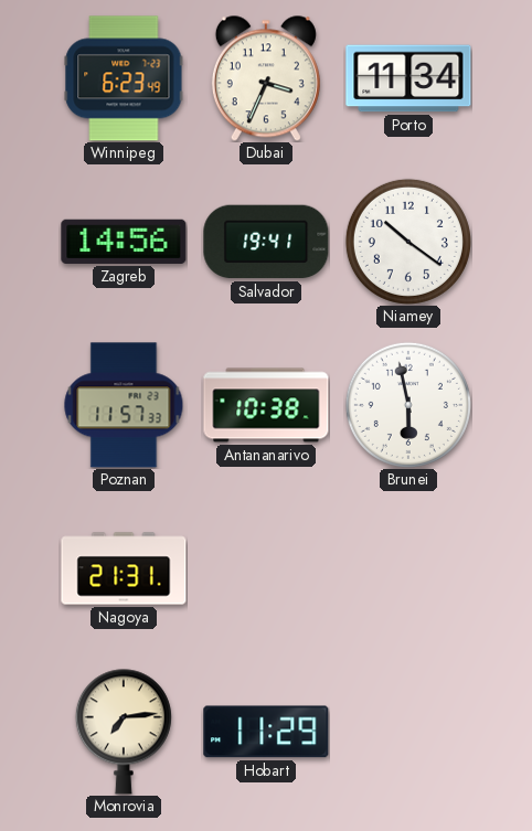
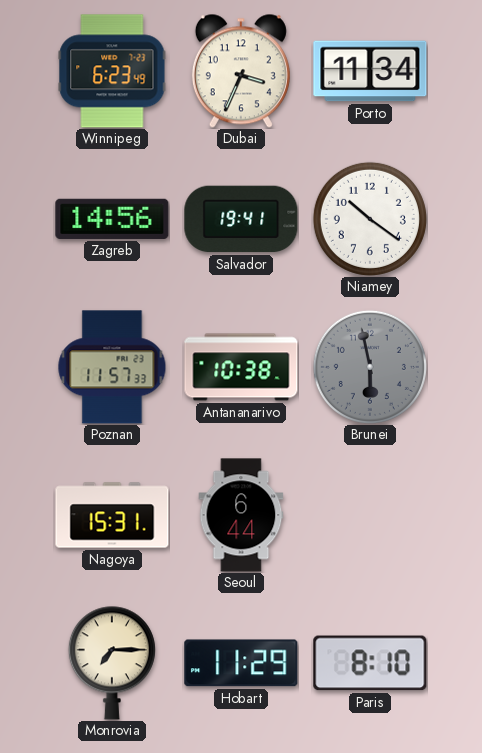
Brunei dial: white -> grey (370, 367)
Nagoya: 21:31 -> 15:31 (112, 515)
Seoul: none -> 6:44 (241, 515)
Monrovia: 7:14 -> 7:15 (112, 663)
Paris: none -> 8:10 (370, 663)
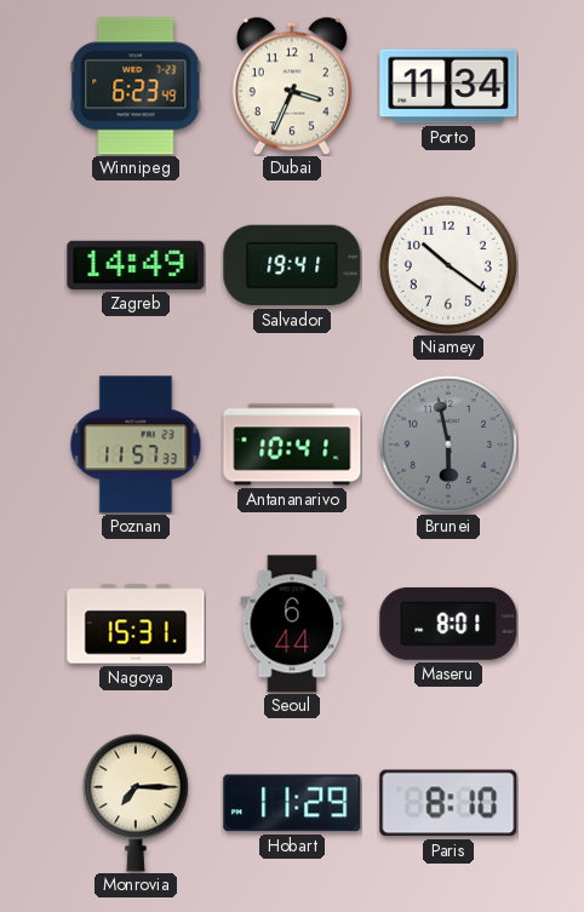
Zagreb: 14:56 -> 14:49 (136, 265)
Antananarivo: 10:38 -> 10:41 (292, 444)
Maseru: none -> 8:01 (448, 624)
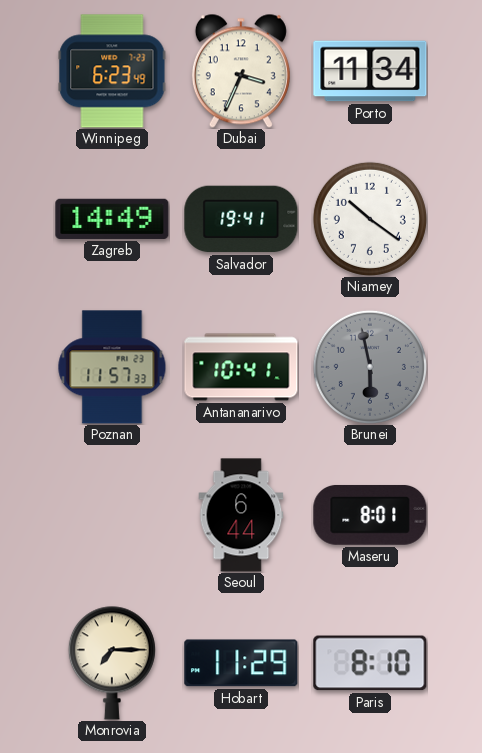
Nagoya: 15:31 -> none (136, 624)
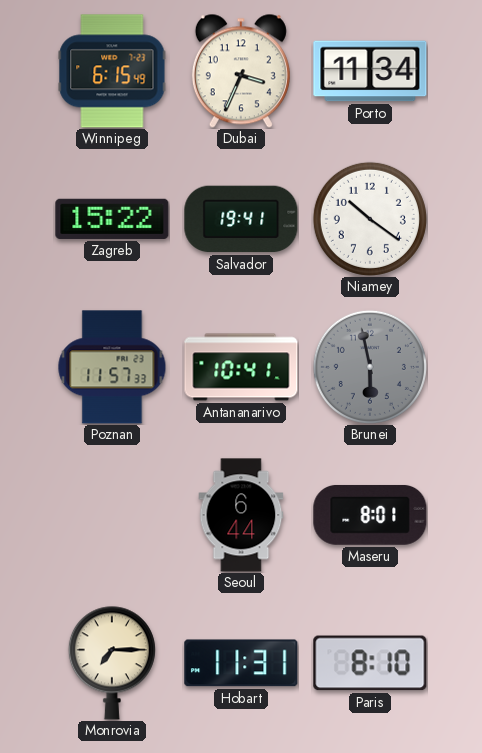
Winnipeg: 6:23 -> 6:15 (112, 71)
Zagreb: 14:49 -> 15:22 (112, 219)
Hobart: 11:29 -> 11:31 (241, 663)
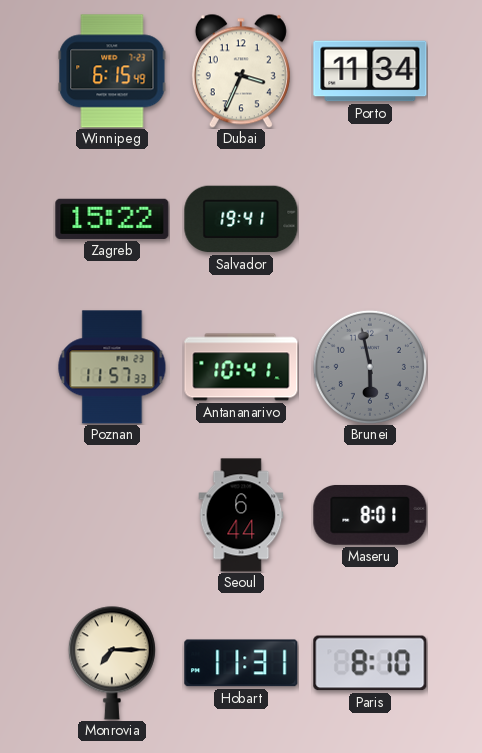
Niamey: 10:21 -> none (370, 219)
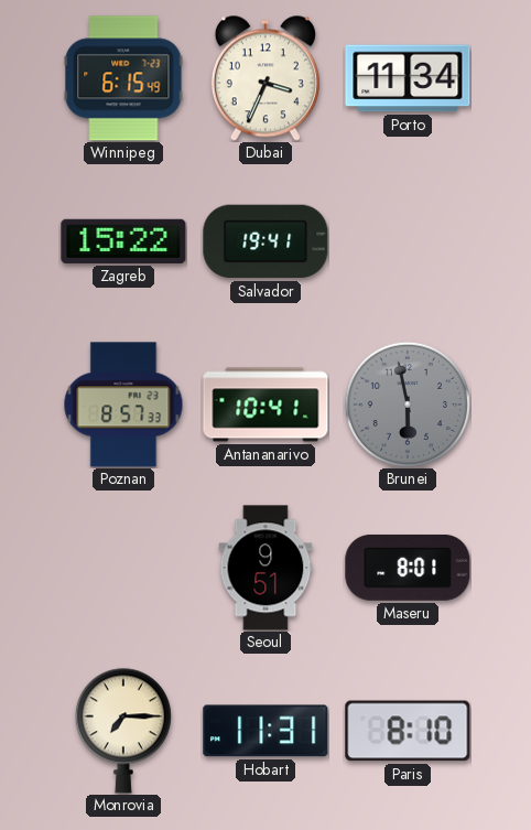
Poznan: 11:57 -> 8:57 (123, 405)
Seoul: 6:44 -> 9:51 (265, 568)
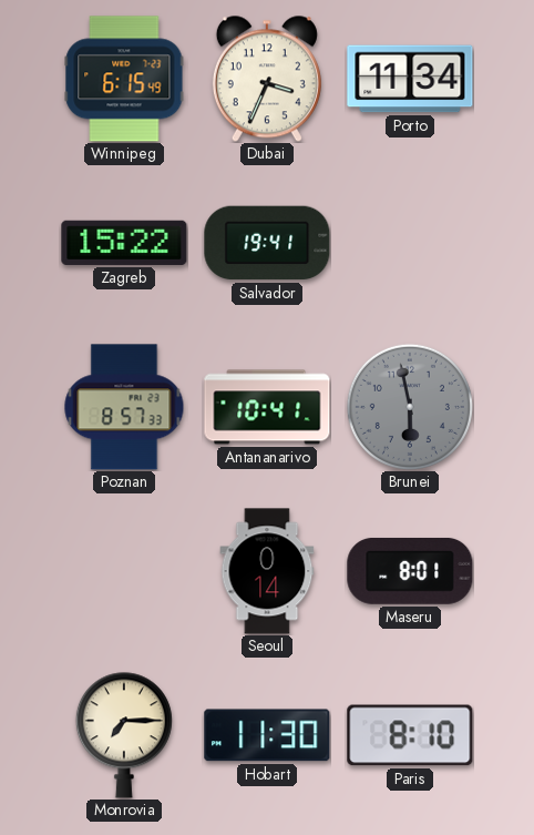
Seoul: 9:51 -> 0:14 (267, 571)
Hobart: 11:31 -> 11:30 (267, 735)
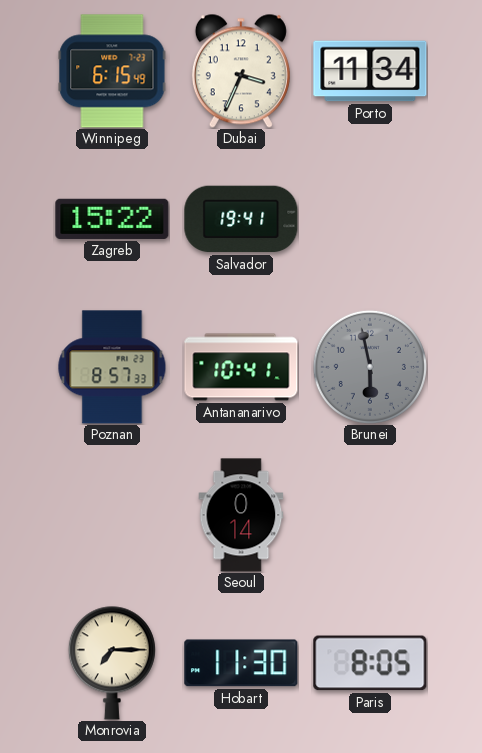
Maseru: 8:01 -> none (410, 571)
Paris: 8:10 -> 8:05 (370, 663)
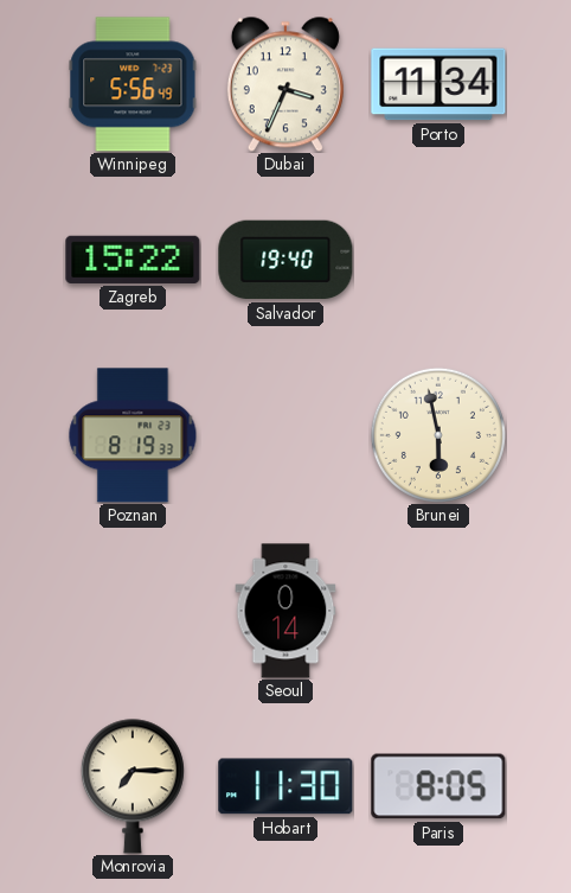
Winnipeg: 6:15 -> 5:56 (133, 84)
Salvador: 19:41 -> 19:40 (285, 260)
Poznan: 8:57 -> 8:19 (133, 435)
Antananarivo: 10:41 -> none (241, 367)
Brunei dial: grey -> cream (438, 435)
